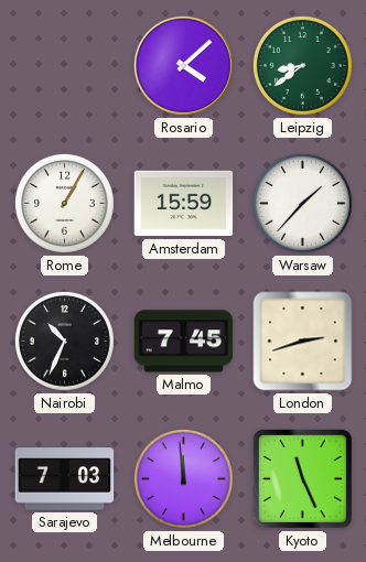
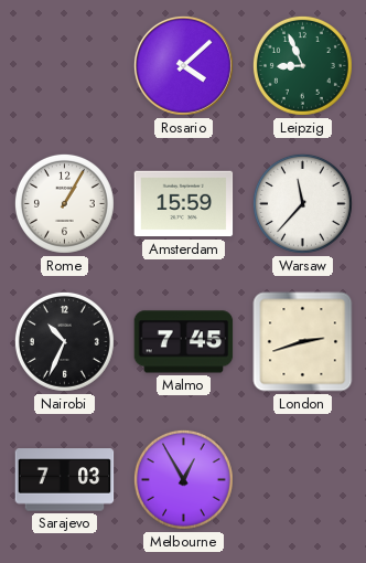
Leipzig: 8:39 -> 8:56 (302, 65)
Warsaw: 1:37 -> 11:37 (302, 203)
Melbourne: 11:59 -> 12:55 (183, 479)
Kyoto: 11:26 -> none (302, 478)
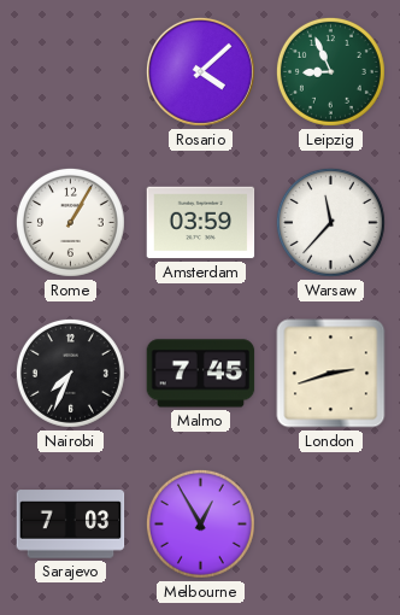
Amsterdam: 15:59 -> 03:59 (201, 223)
Nairobi: 10:34 -> 7:34 (70, 373)
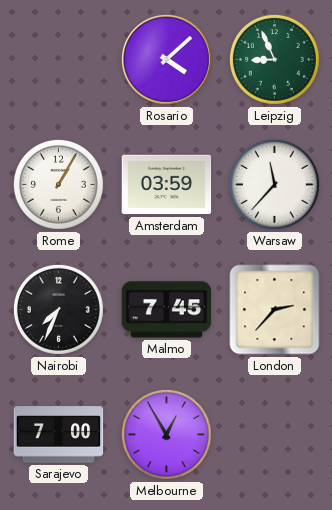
London: 2:42 -> 2:37 (275, 310)
Sarajevo: 7:03 -> 7:00 (59, 435)
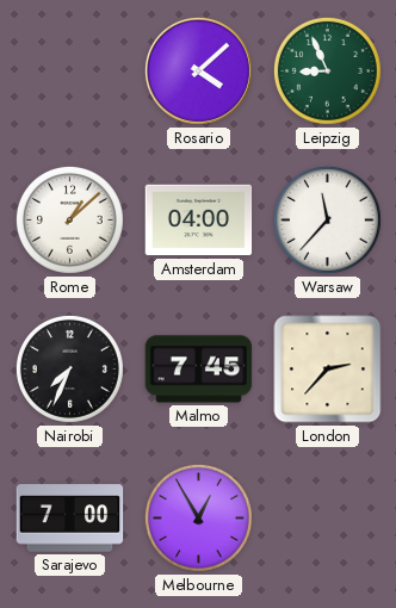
Rome: 1:05 -> 1:08 (69, 219)
Amsterdam: 03:59 -> 04:00 (199, 221)
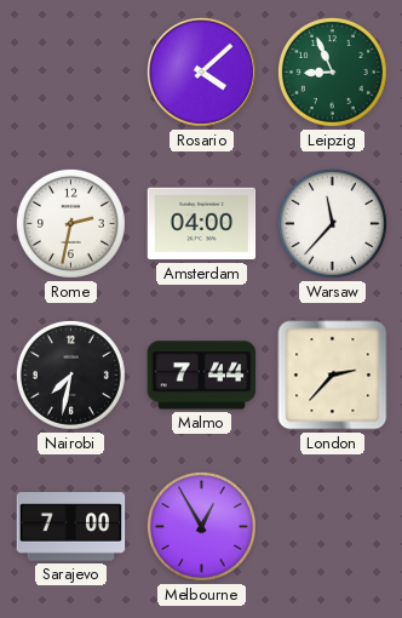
Rome: 1:08 -> 2:32 (70, 223)
Nairobi: 7:34 -> 7:32 (70, 374)
Malmo: 7:45 -> 7:44 (202, 376)
